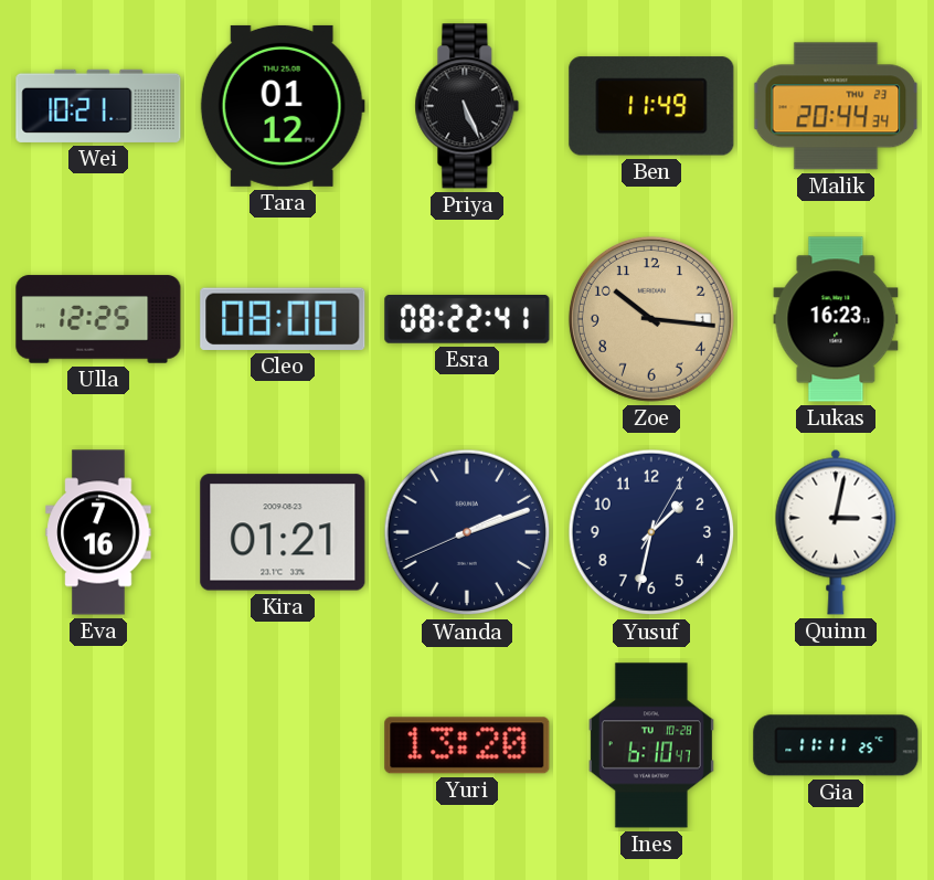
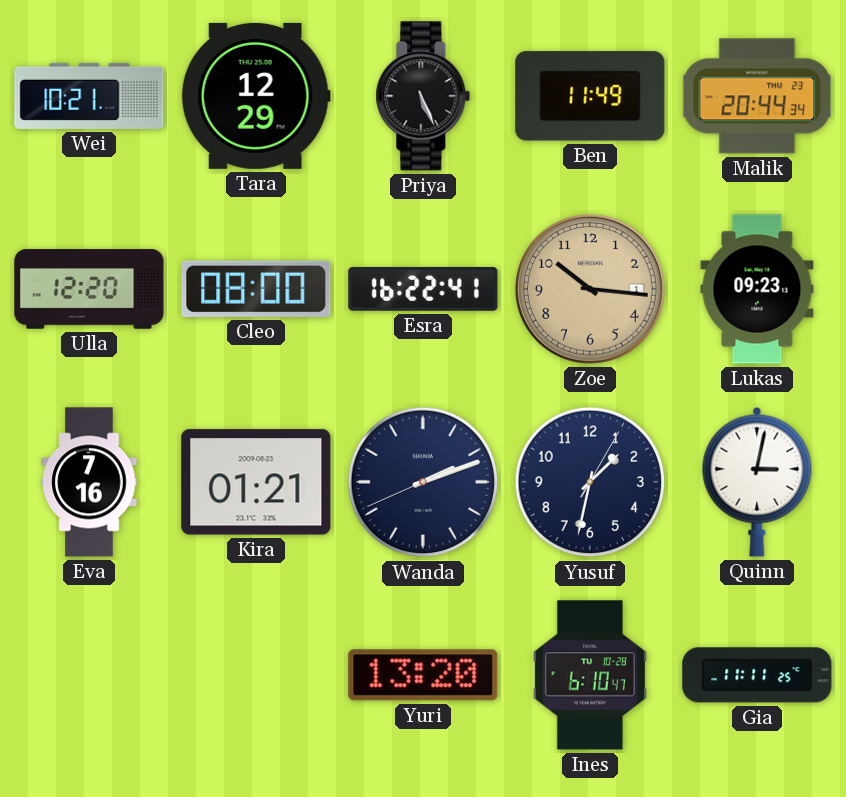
Tara: 01:12 -> 12:29 (256, 96)
Ulla: 12:25 -> 12:20 (89, 289)
Esra: 08:22 -> 16:22 (423, 290)
Lukas: 16:23 -> 09:23 (757, 289)
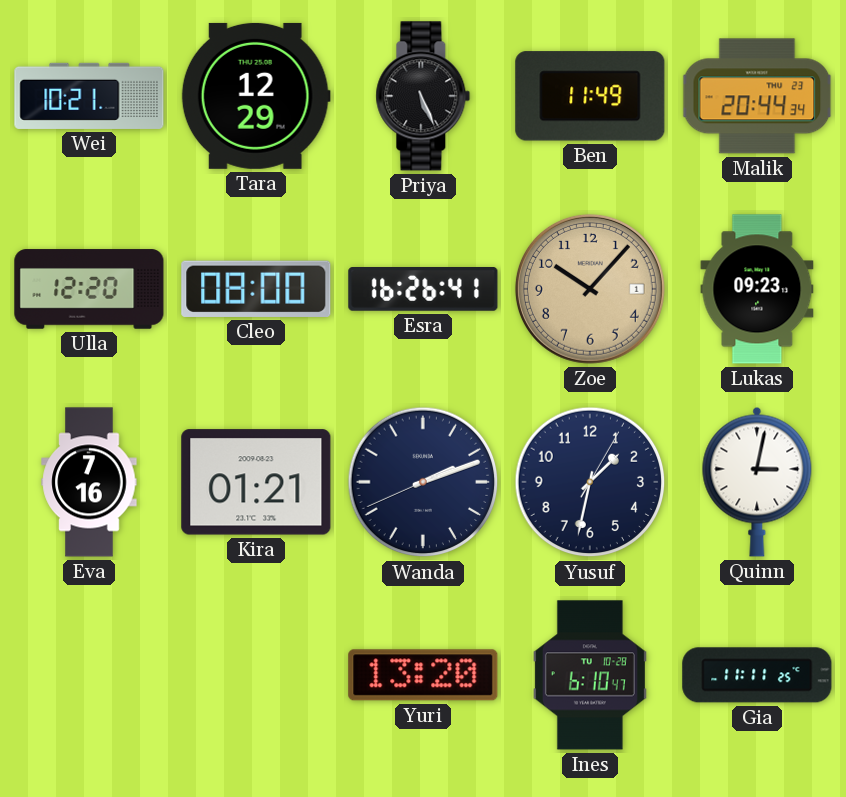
Esra: 16:22 -> 16:26 (423, 290)
Zoe: 10:16 -> 10:07 (590, 289)
